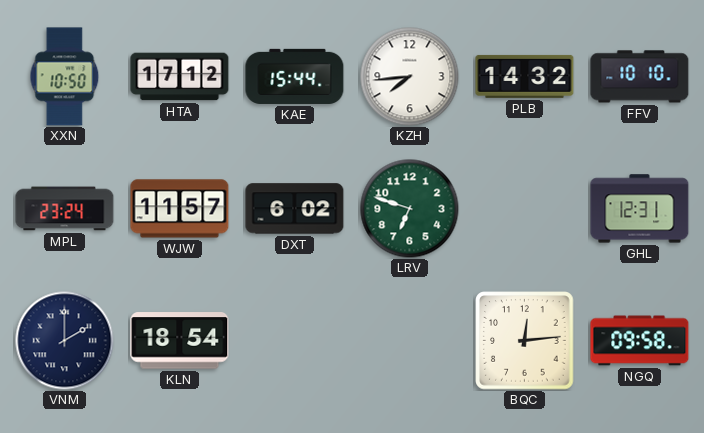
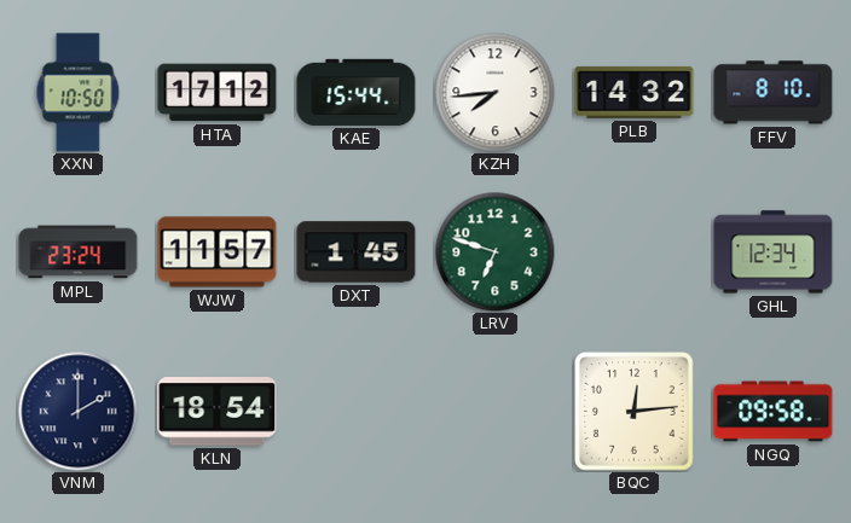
FFV: 10:10 -> 8:10 (774, 93)
DXT: 6:02 -> 1:45 (357, 252)
GHL: 12:31 -> 12:34 (774, 252)
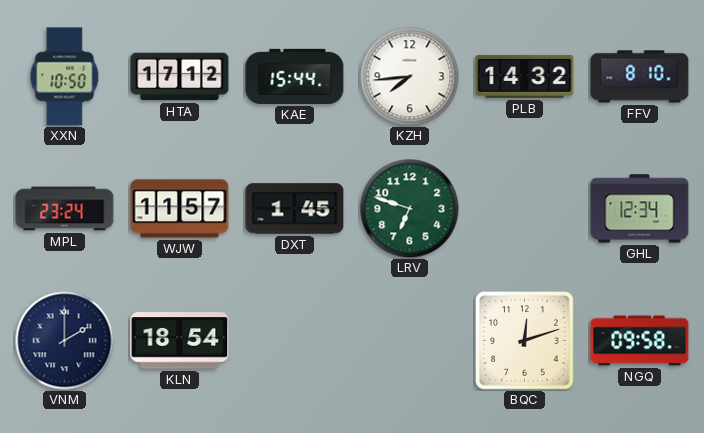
BQC: 12:14 -> 12:12 (525, 341)
